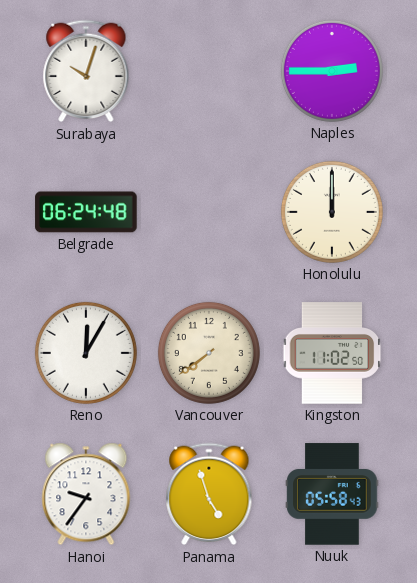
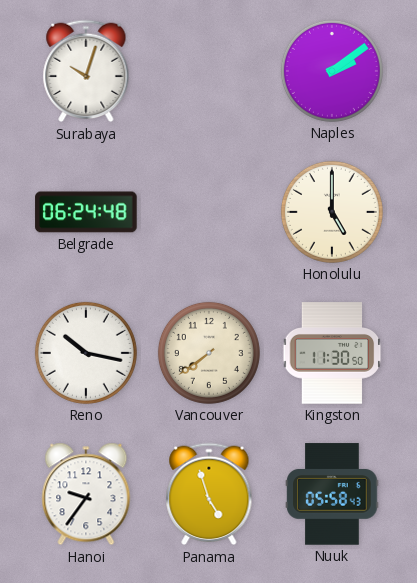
Naples: 2:45 -> 2:09 (332, 71)
Honolulu: 12:00 -> 5:00 (332, 212)
Reno: 12:05 -> 10:17 (86, 353)
Kingston: 11:02 -> 11:30 (332, 353)
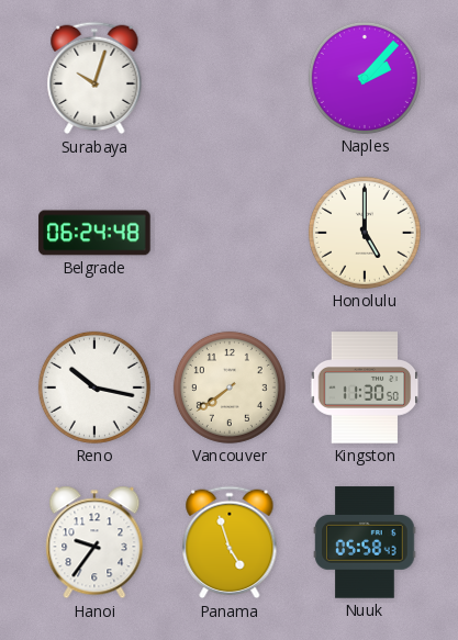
Naples: 2:09 -> 2:07 (365, 78)
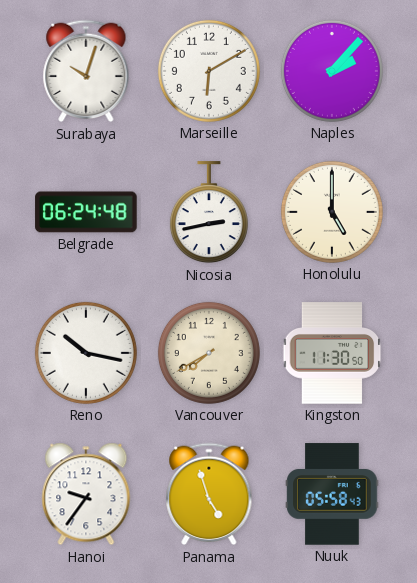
Marseille: none -> 6:10 (209, 71)
Nicosia: none -> 2:43 (209, 213)
Vancouver: 7:39 -> 7:40 (209, 353)
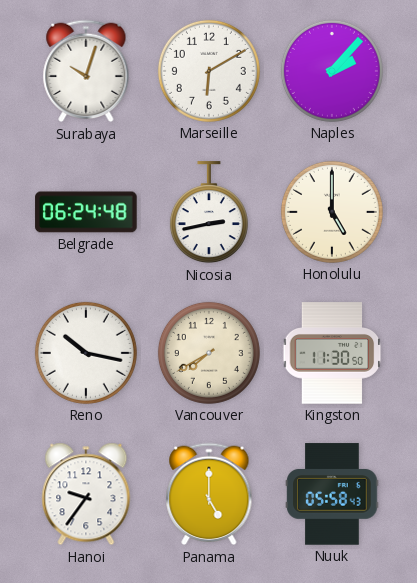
Panama: 4:57 -> 5:00 (209, 494)
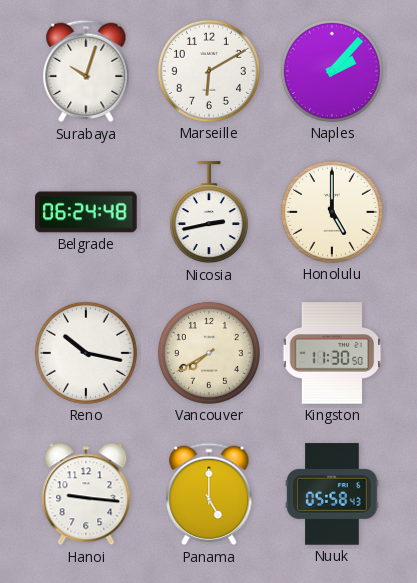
Hanoi: 9:36 -> 9:16 (86, 494)
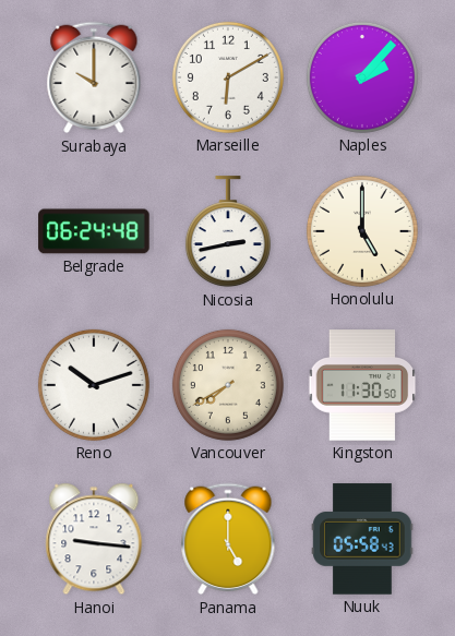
Surabaya: 10:03 -> 10:00 (94, 77)
Reno: 10:17 -> 10:12 (94, 385)
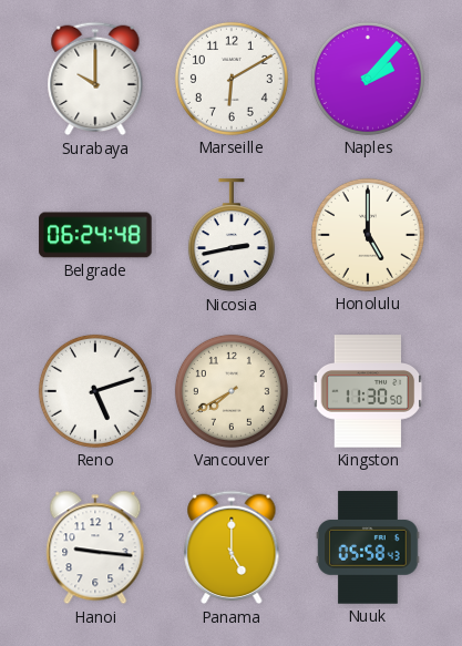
Reno: 10:12 -> 5:12 (95, 391)
